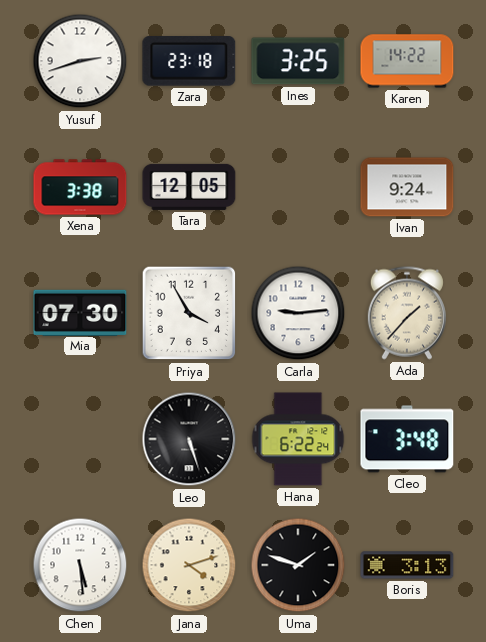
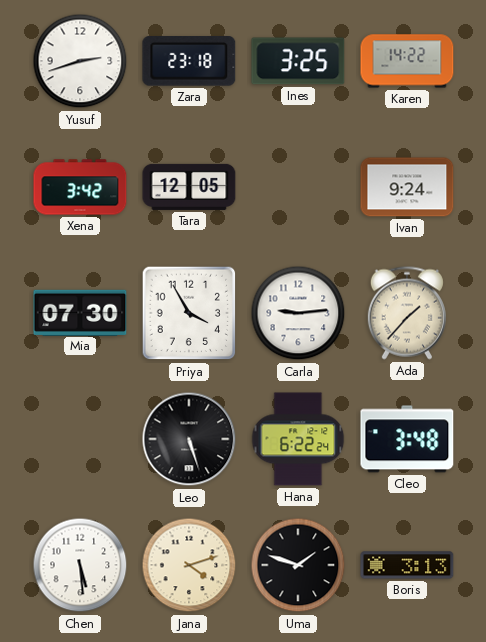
Xena: 3:38 -> 3:42 (80, 187)
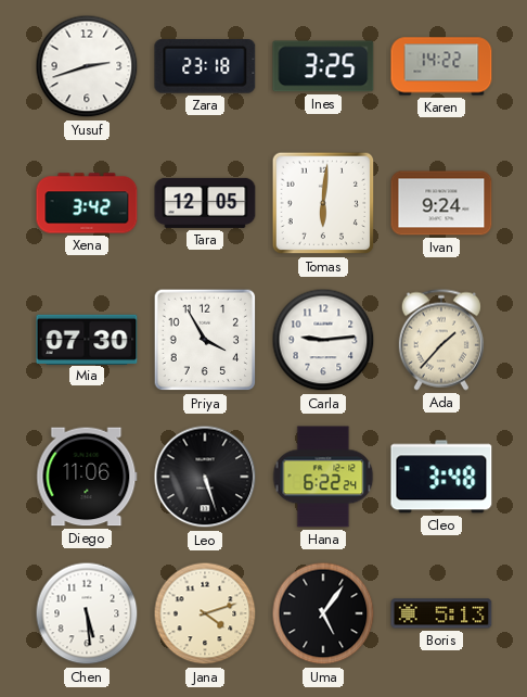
Tomas: none -> 6:01 (323, 203)
Diego: none -> 11:06 (87, 477)
Uma: 1:48 -> 5:06 (323, 613)
Boris: 3:13 -> 5:13 (441, 613)
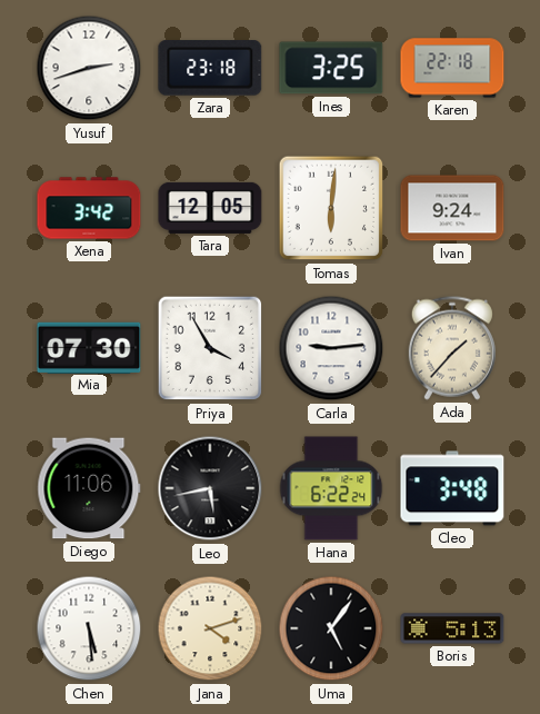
Karen: 14:22 -> 22:18 (452, 68)
Leo: 5:27 -> 5:43 (210, 488)
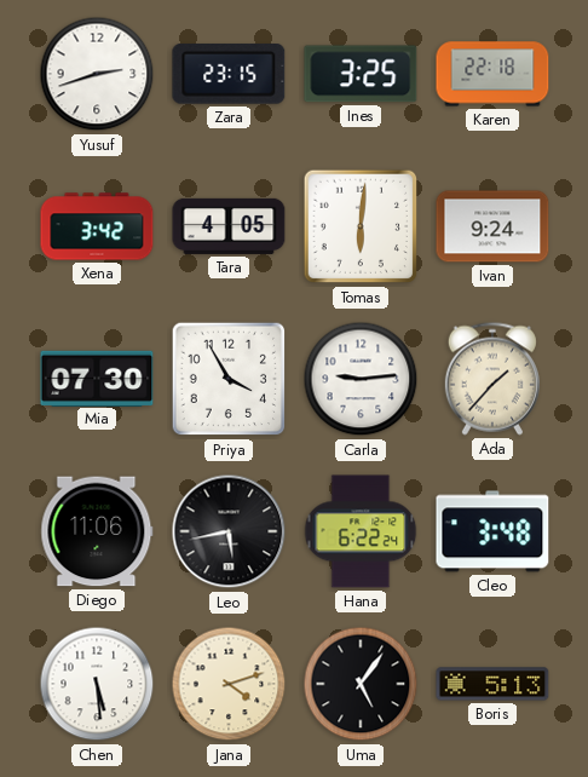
Zara: 23:18 -> 23:15 (229, 75)
Tara: 12:05 -> 4:05 (229, 226)
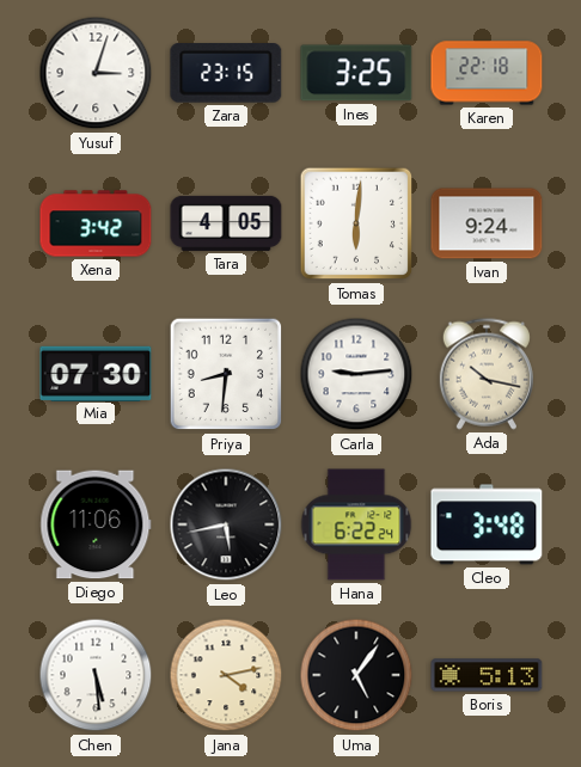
Yusuf: 2:42 -> 3:03 (96, 73)
Priya: 3:55 -> 8:31 (226, 374)
Ada: 1:37 -> 10:17 (487, 374)
Jana: 4:12 -> 4:13 (226, 675)
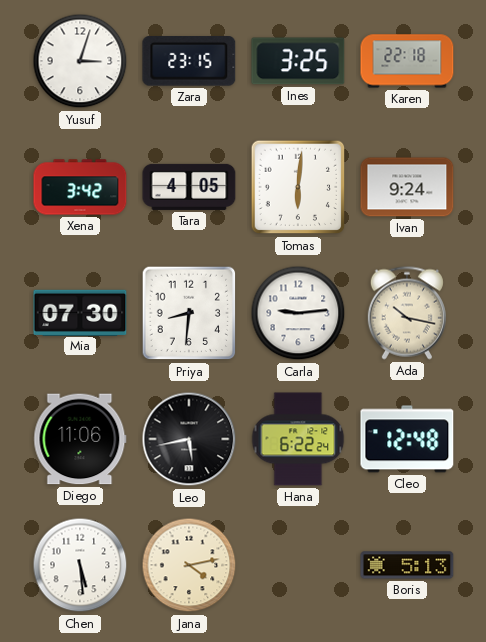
Cleo: 3:48 -> 12:48 (407, 439)
Uma: 5:06 -> none (356, 675)
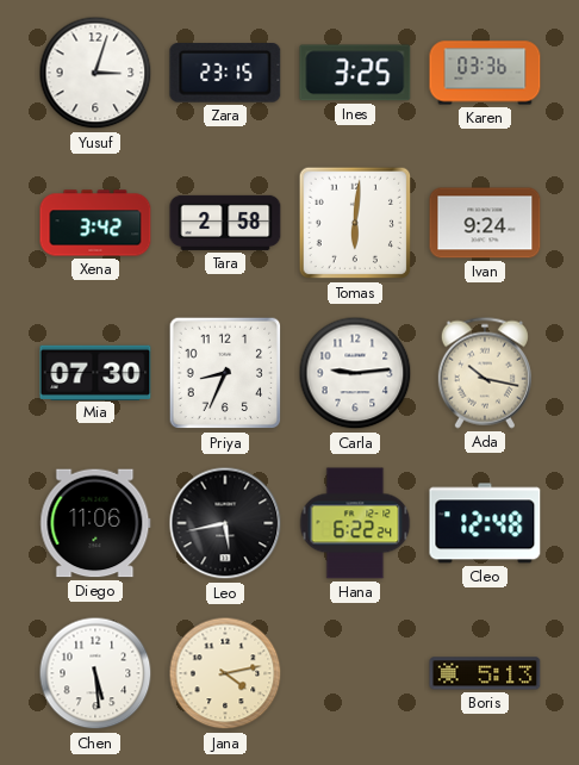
Karen: 22:18 -> 03:36 (485, 73)
Tara: 4:05 -> 2:58 (225, 223)
Priya: 8:31 -> 8:34 (225, 373)
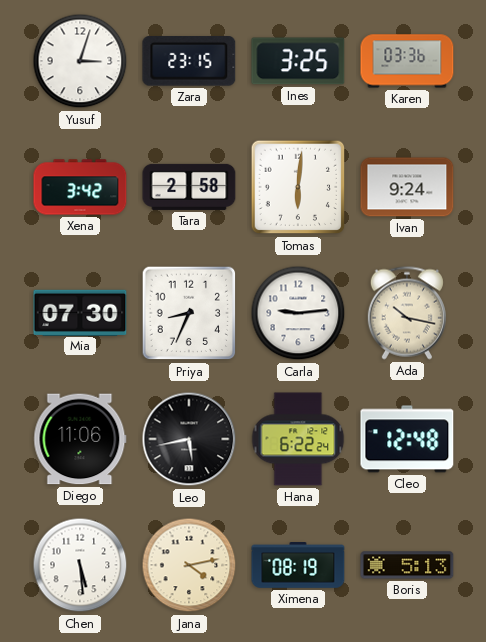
Ximena: none -> 08:19 (298, 565)
